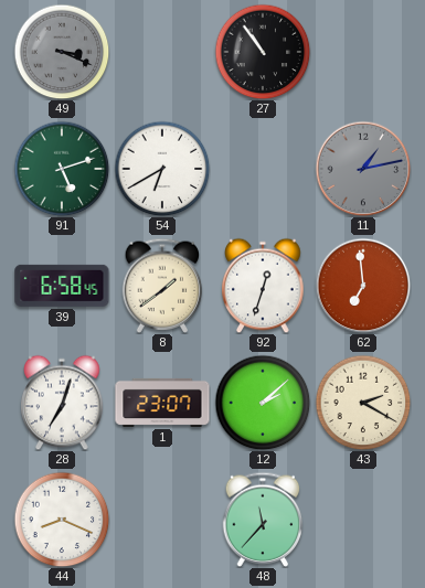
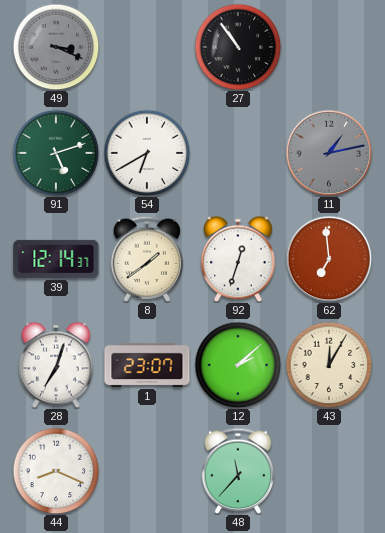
39: 6:58 -> 12:14 (56, 259)
43: 2:20 -> 12:05 (329, 365)
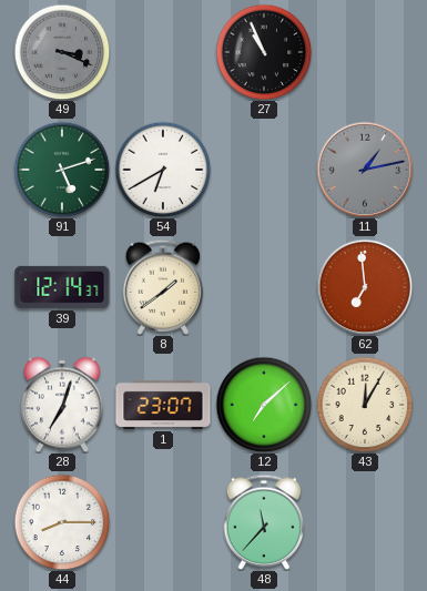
27: 10:54 -> 10:56 (264, 52)
92: 12:33 -> none (238, 259)
12: 2:08 -> 7:08 (264, 405)
44: 8:19 -> 8:15 (62, 522)
